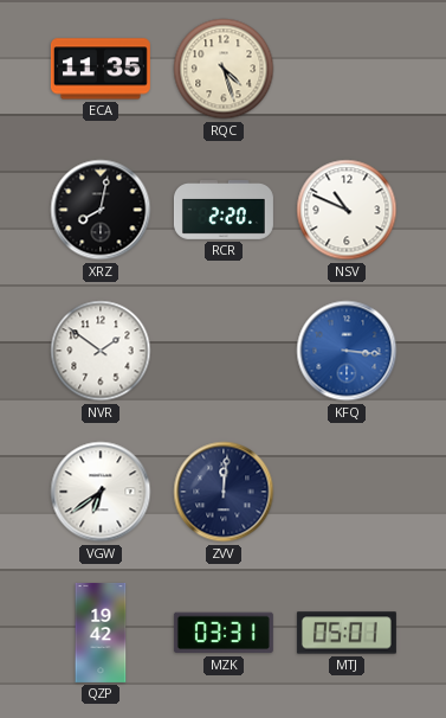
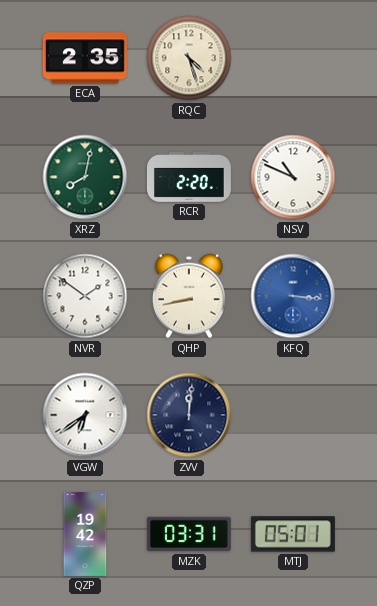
ECA: 11:35 -> 2:35 (85, 58)
XRZ dial: black -> green (85, 177)
QHP: none -> 8:43 (189, 296)
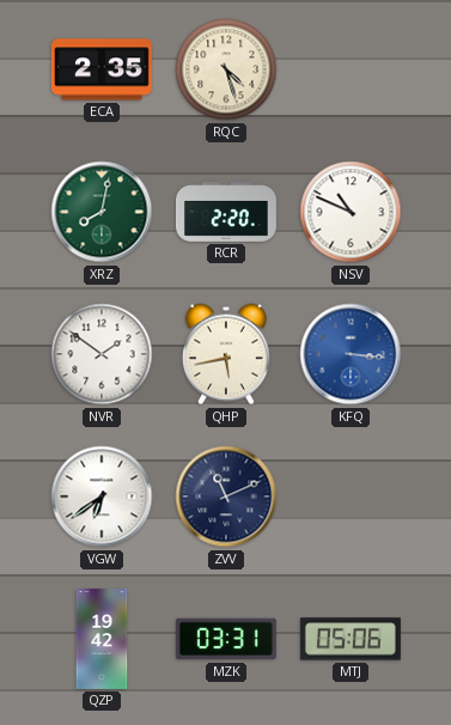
QHP: 8:43 -> 5:43 (226, 354)
ZVV: 12:01 -> 11:11 (226, 496)
MTJ: 05:01 -> 05:06 (351, 639)
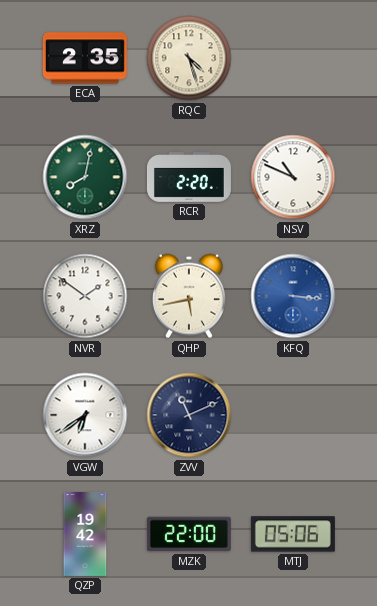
MZK: 03:31 -> 22:00 (189, 534)
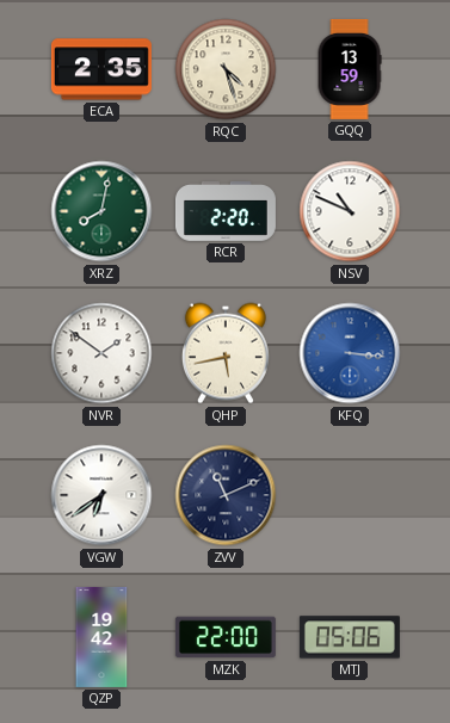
GQQ: none -> 13:59 (350, 69)
